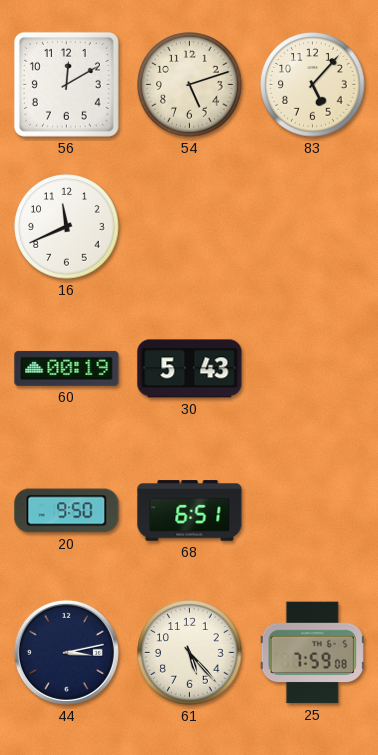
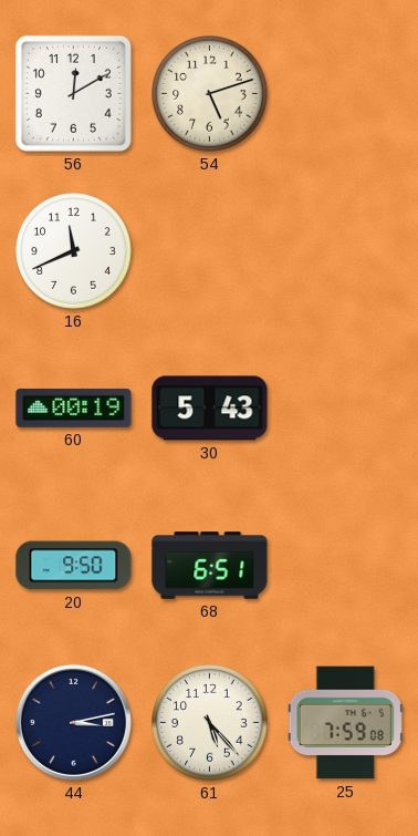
83: 5:07 -> none (313, 85)
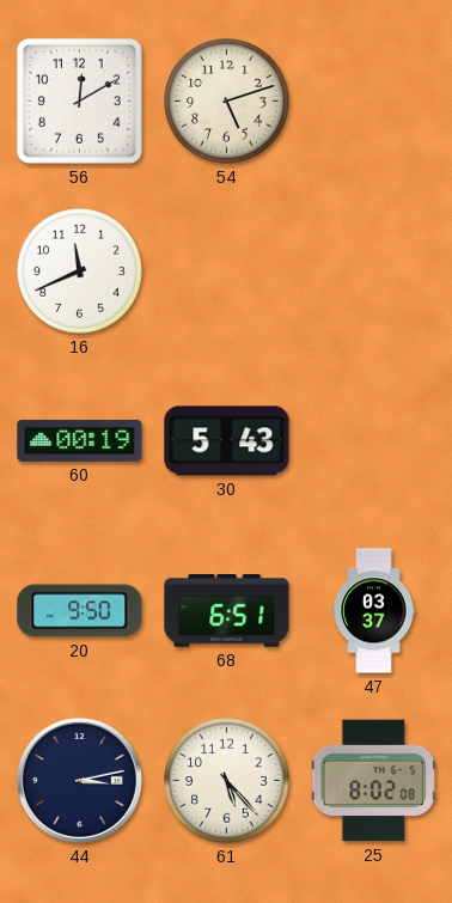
47: none -> 03:37 (374, 611)
25: 7:59 -> 8:02 (373, 781)
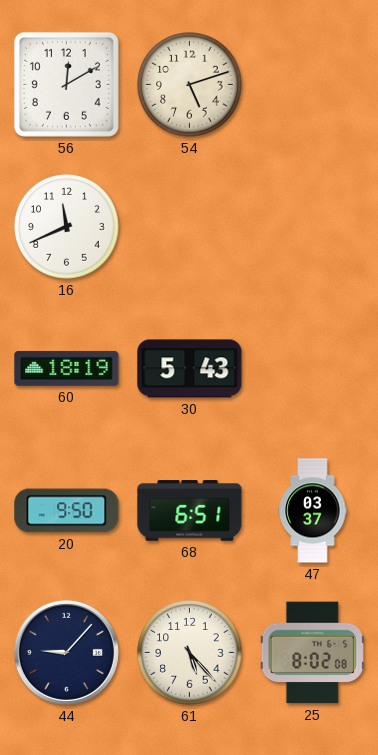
60: 00:19 -> 18:19 (67, 368)
44: 3:13 -> 9:07 (66, 652)
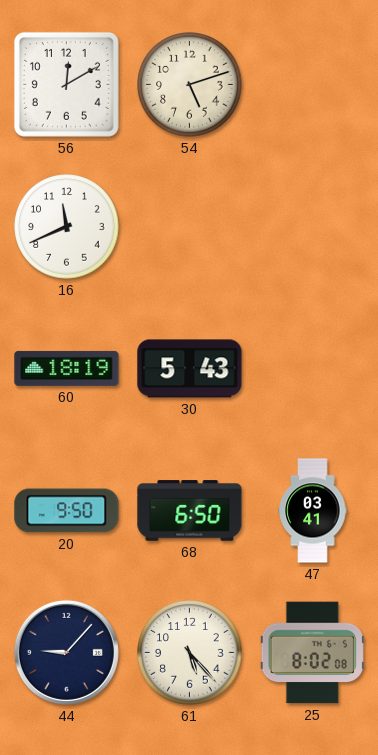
68: 6:51 -> 6:50 (190, 511)
47: 03:37 -> 03:41 (313, 511)
